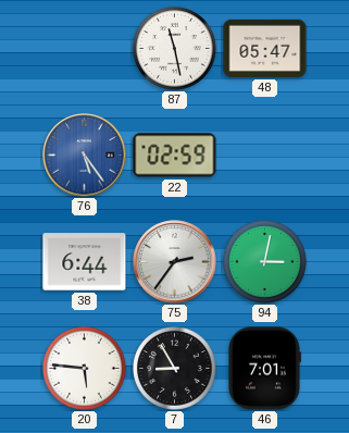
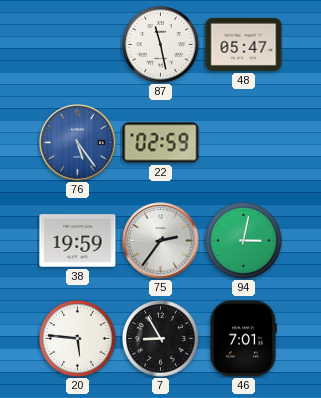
38: 6:44 -> 19:59 (78, 241)
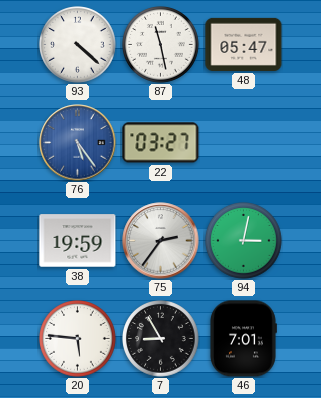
93: none -> 4:22 (78, 45)
22: 02:59 -> 03:27 (161, 143)
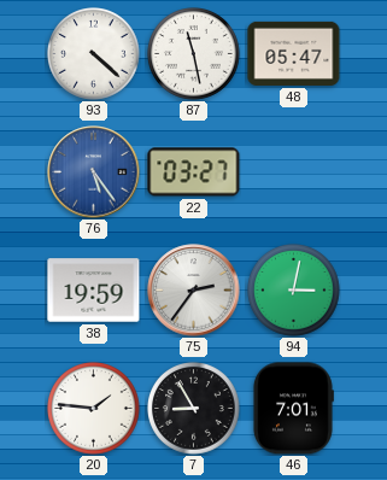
20: 5:46 -> 1:46 (94, 409)
